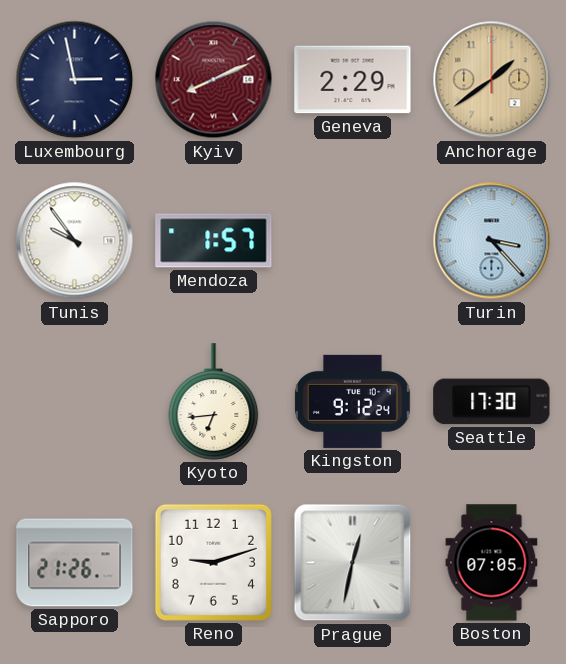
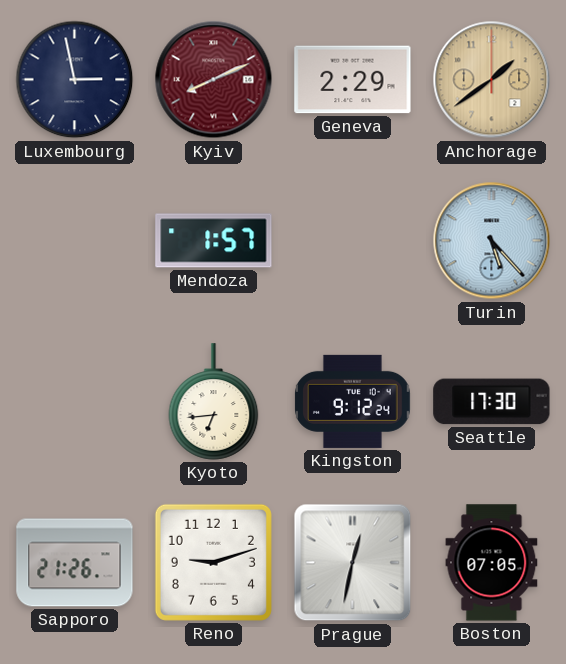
Tunis: 9:54 -> none (75, 241)
Turin: 3:23 -> 5:23 (492, 241)
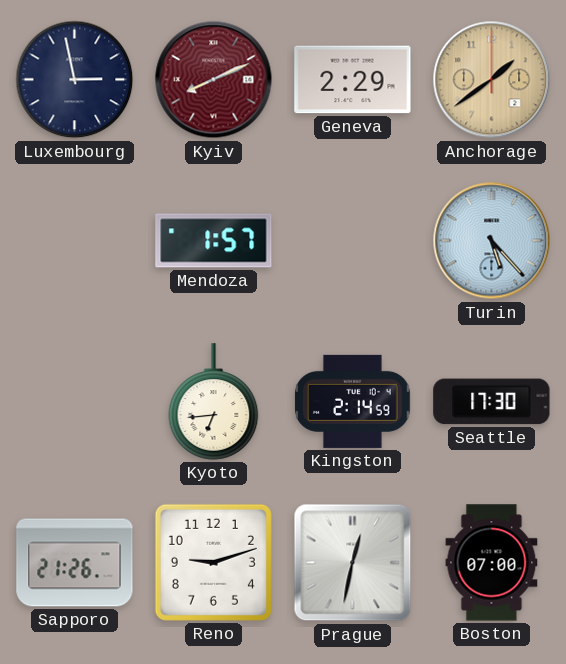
Kingston: 9:12 -> 2:14 (353, 401)
Boston: 07:05 -> 07:00 (492, 563)
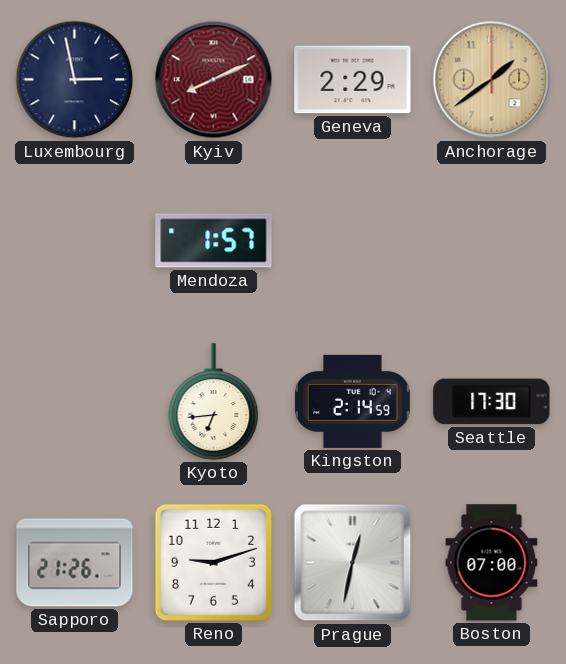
Turin: 5:23 -> none (492, 241)
